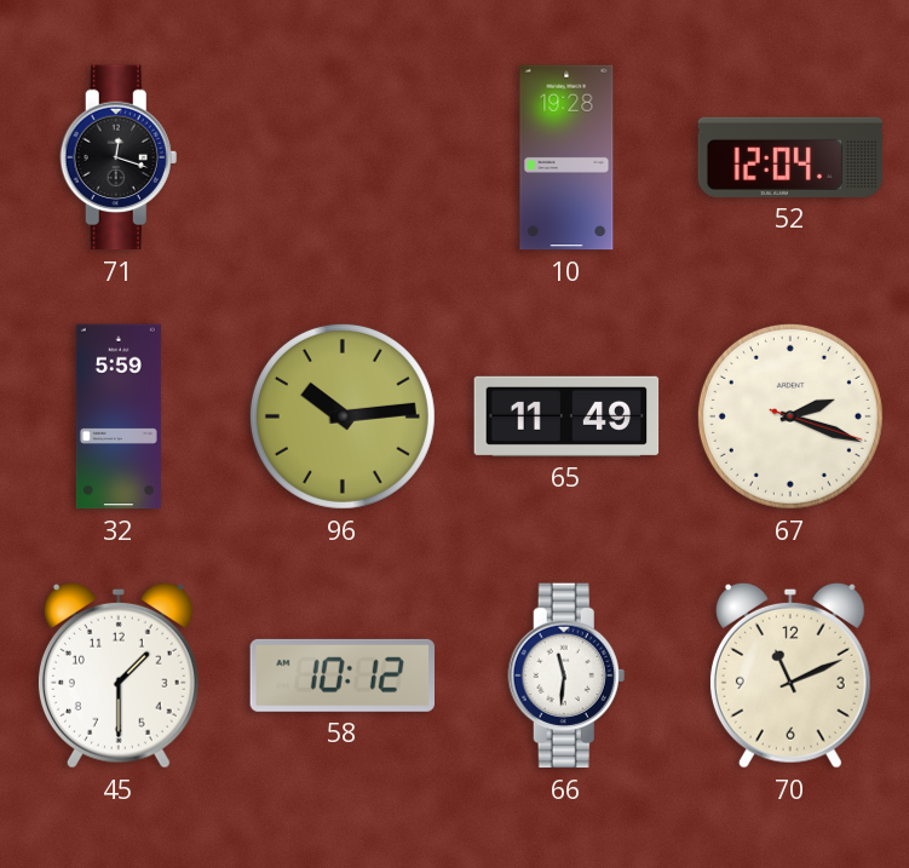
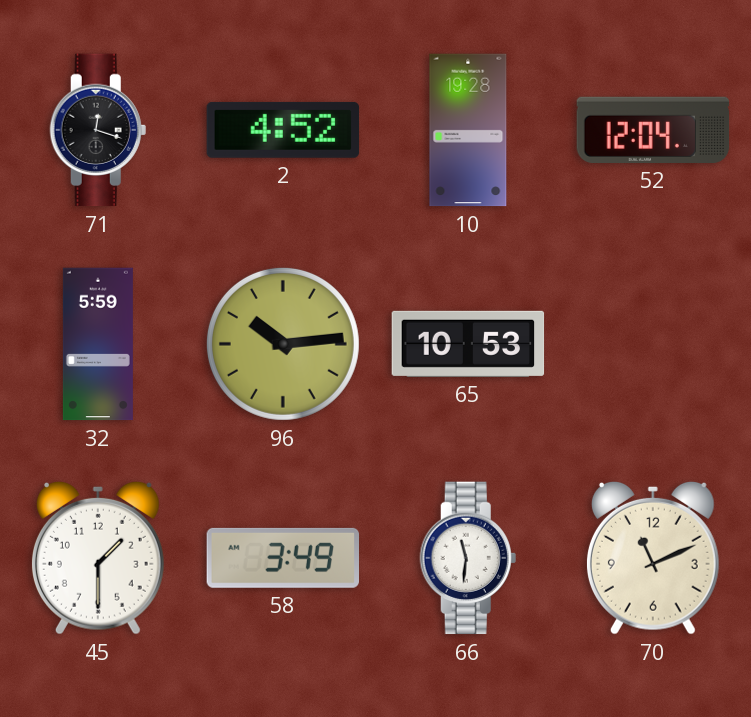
2: none -> 4:52 (283, 130)
65: 11:49 -> 10:53 (468, 344)
67: 2:18 -> none (790, 416)
58: 10:12 -> 3:49 (282, 558)
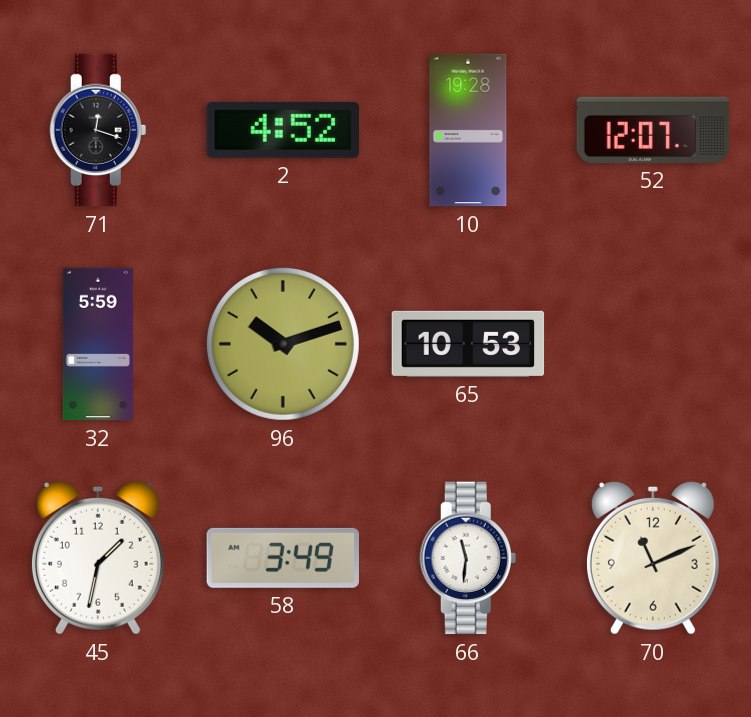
52: 12:04 -> 12:07 (653, 130)
96: 10:14 -> 10:12 (283, 344)
45: 1:30 -> 1:32 (98, 558)
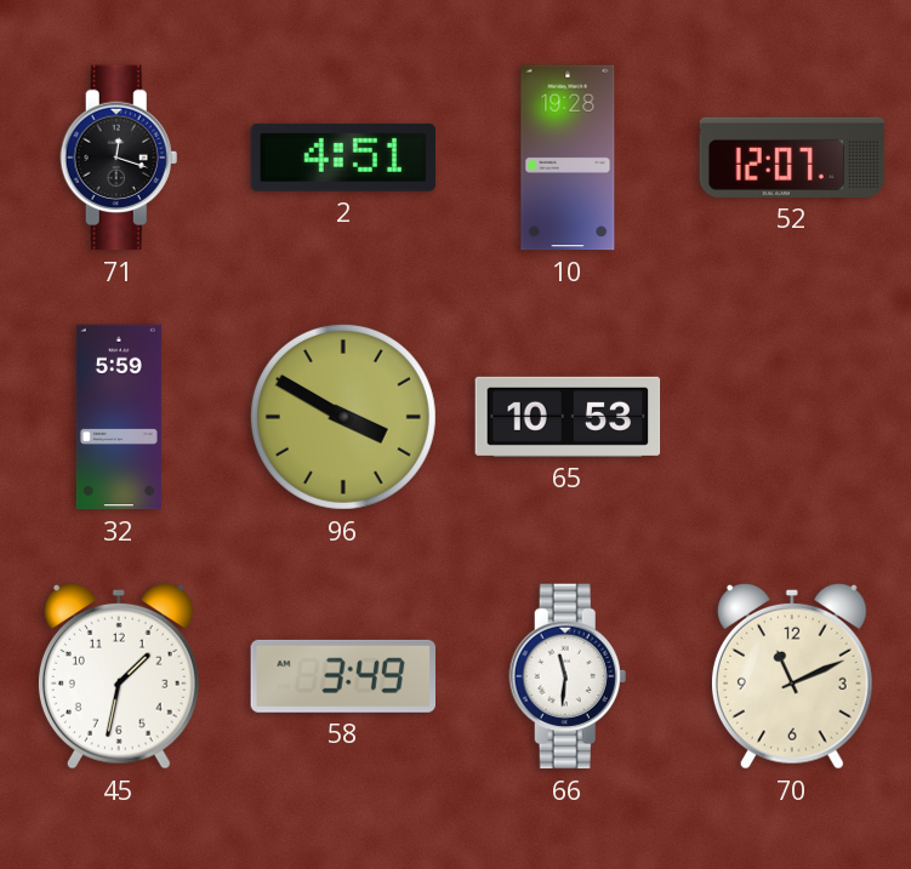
2: 4:52 -> 4:51 (343, 158)
96: 10:12 -> 3:50 (343, 417)
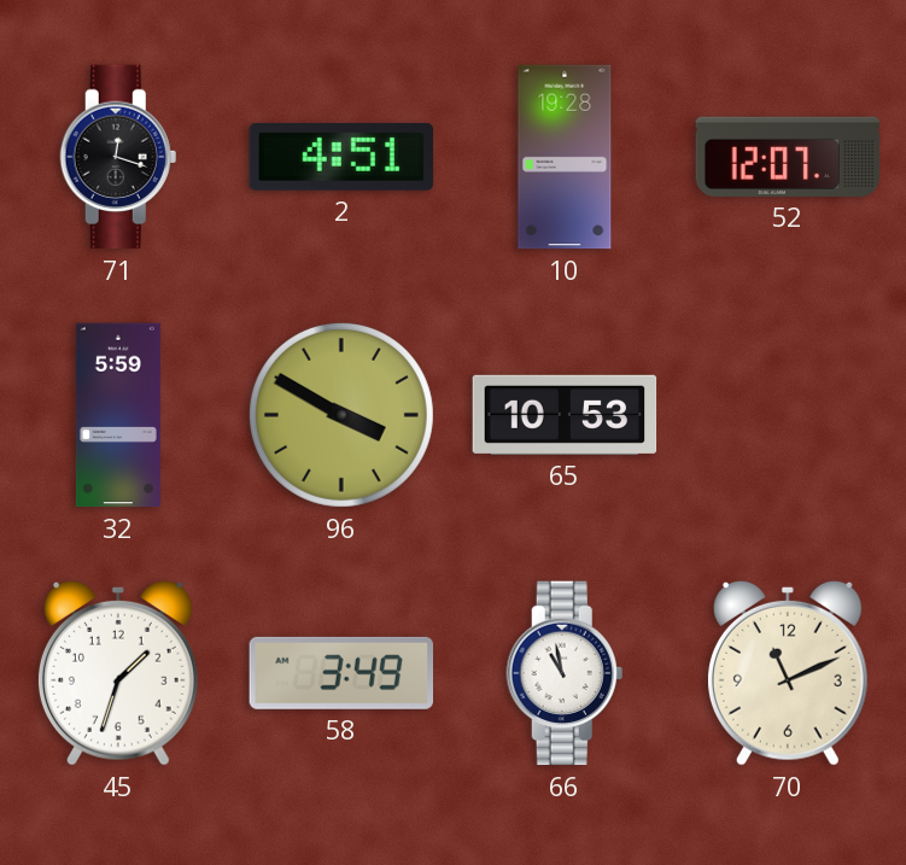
45: 1:32 -> 1:33 (118, 673)
66: 11:31 -> 10:58 (565, 673)
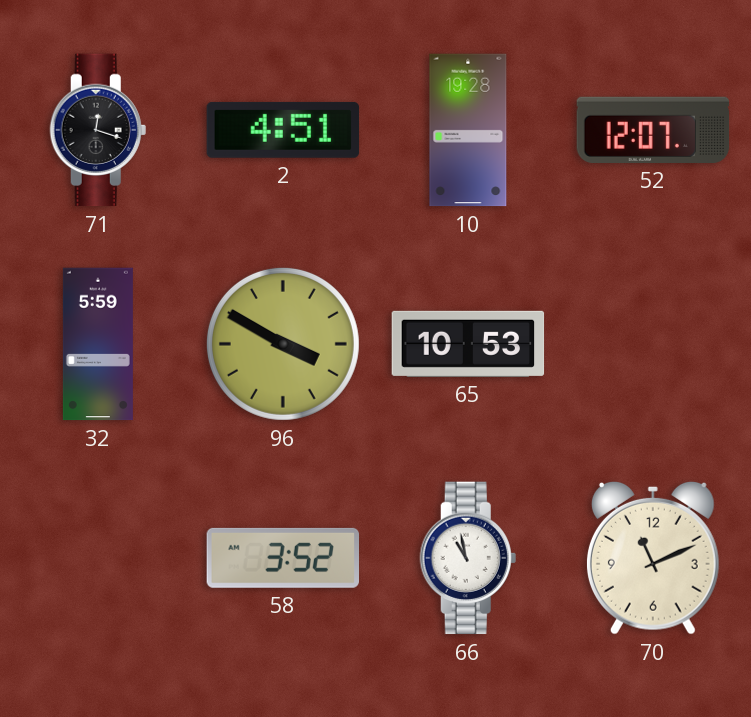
45: 1:33 -> none (118, 673)
58: 3:49 -> 3:52 (282, 558)
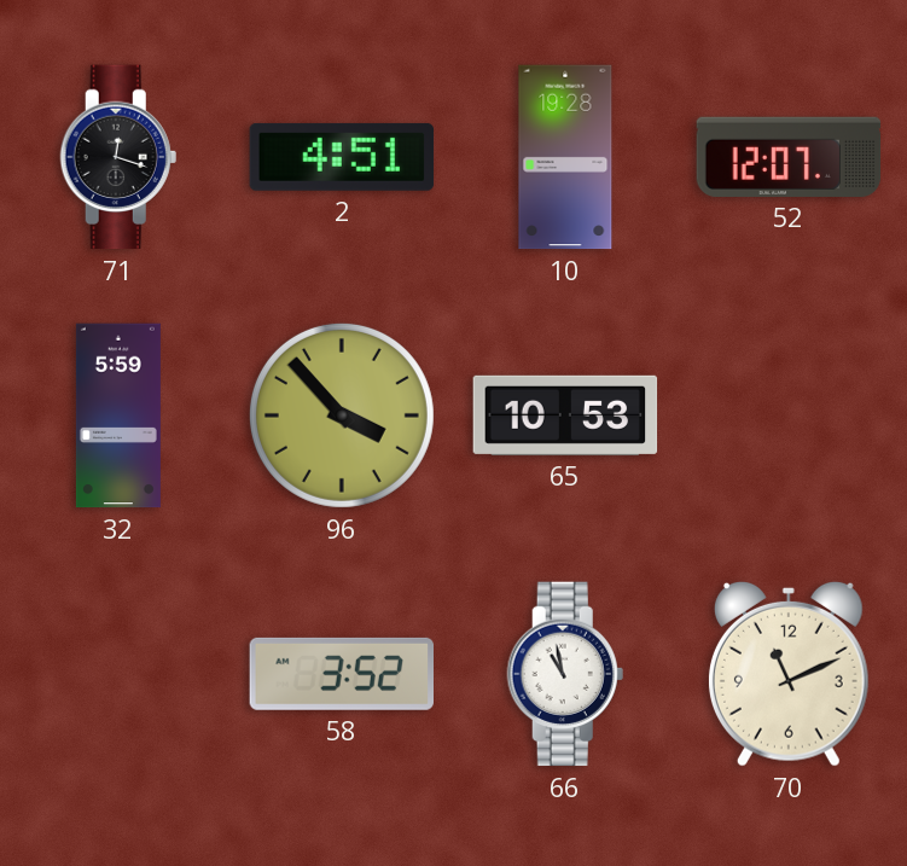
96: 3:50 -> 3:53 (342, 415)
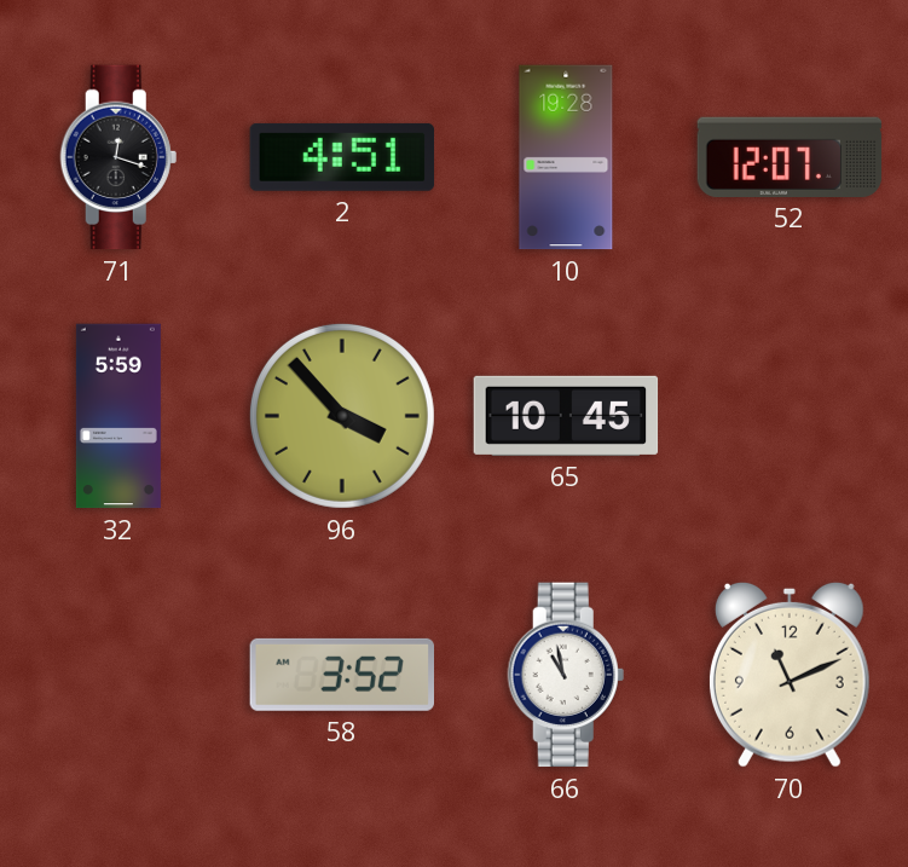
65: 10:53 -> 10:45 (566, 416)
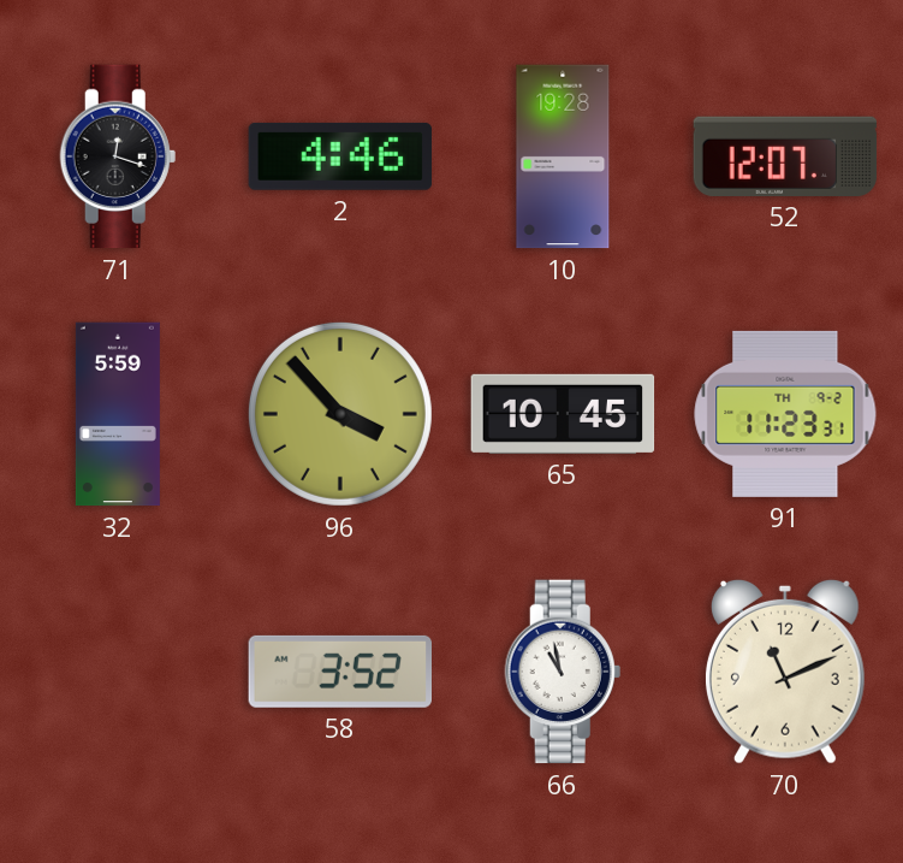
2: 4:51 -> 4:46 (340, 156)
91: none -> 11:23 (785, 414)
